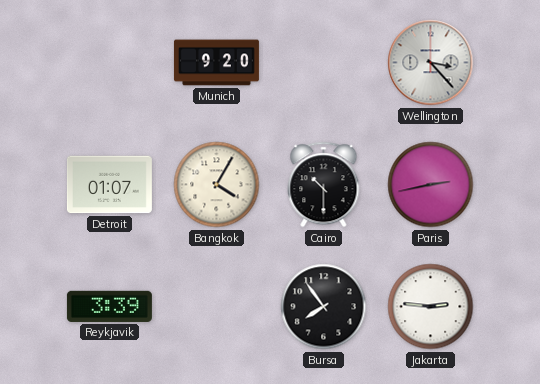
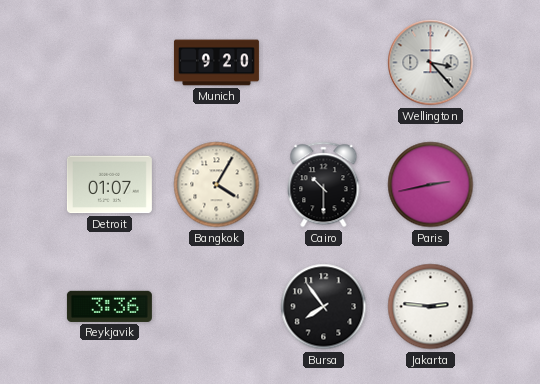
Reykjavik: 3:39 -> 3:36 (109, 306)
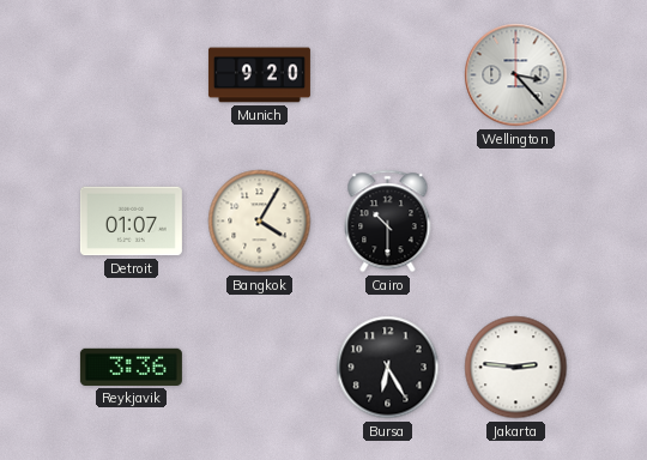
Paris: 2:43 -> none (431, 185)
Bursa: 7:54 -> 6:25 (388, 368)
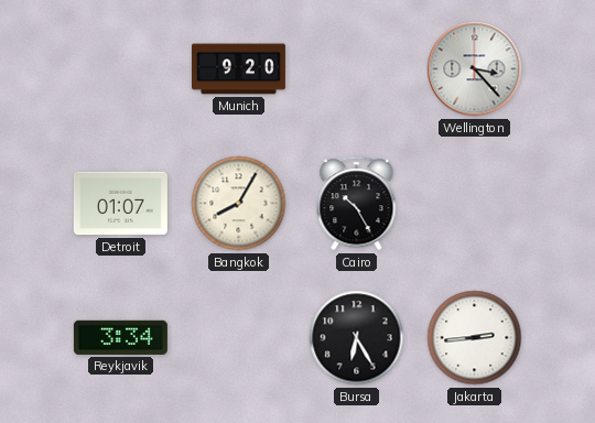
Bangkok: 4:05 -> 8:05 (239, 204)
Cairo: 10:30 -> 10:25 (357, 204)
Reykjavik: 3:36 -> 3:34 (120, 337)
Jakarta: 2:46 -> 2:44 (475, 338)
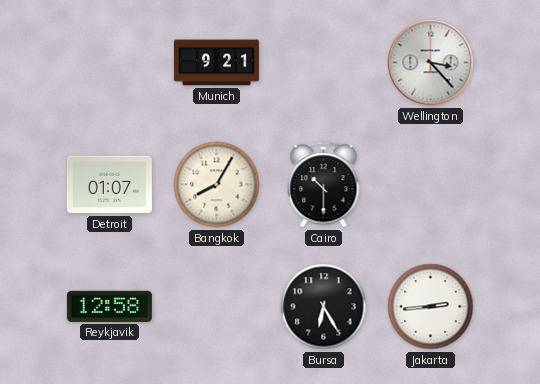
Munich: 9:20 -> 9:21 (216, 63)
Cairo: 10:25 -> 10:30 (324, 185)
Reykjavik: 3:34 -> 12:58 (109, 306)
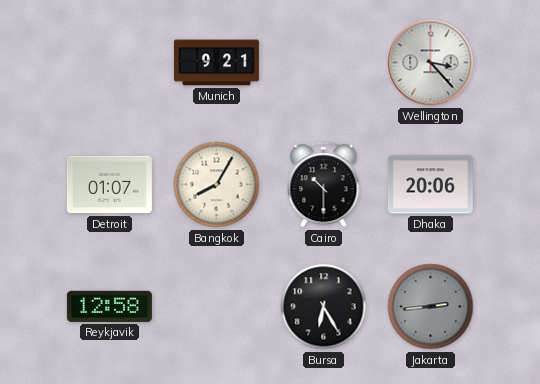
Dhaka: none -> 20:06 (430, 185)
Jakarta dial: white -> grey (431, 307)
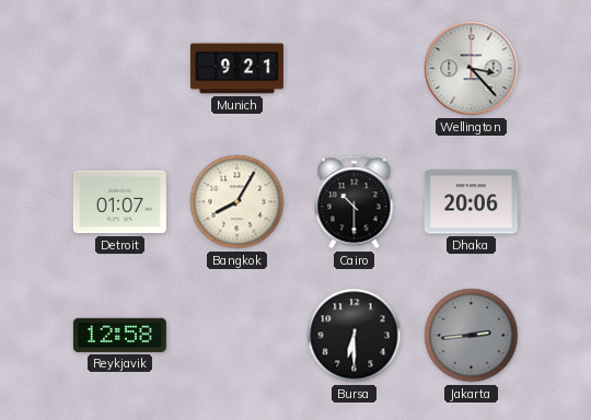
Bursa: 6:25 -> 6:30 (355, 336)
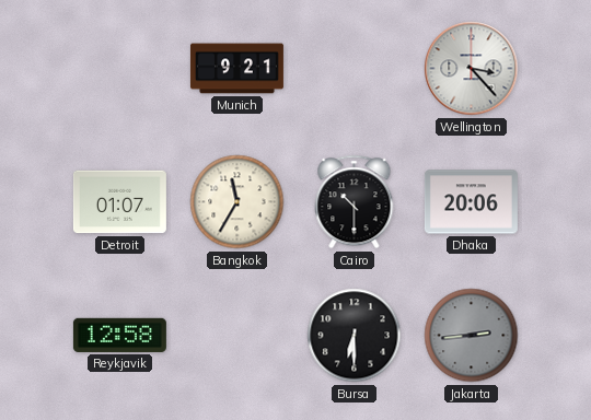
Bangkok: 8:05 -> 11:35 (237, 202)
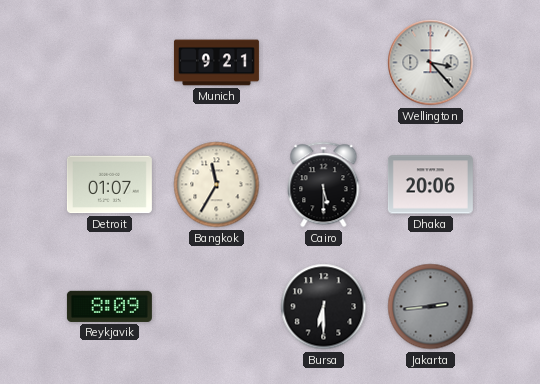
Cairo: 10:30 -> 5:30 (324, 185)
Reykjavik: 12:58 -> 8:09 (109, 306)
